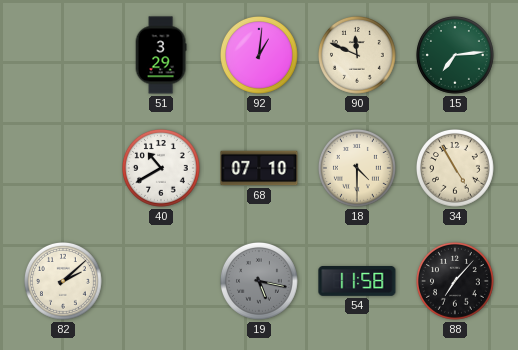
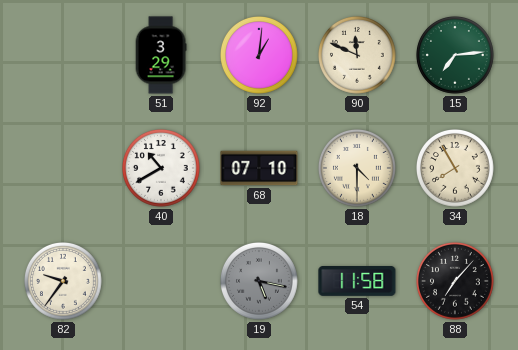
34: 4:55 -> 7:55 (456, 169)
82: 2:08 -> 9:36 (64, 282)
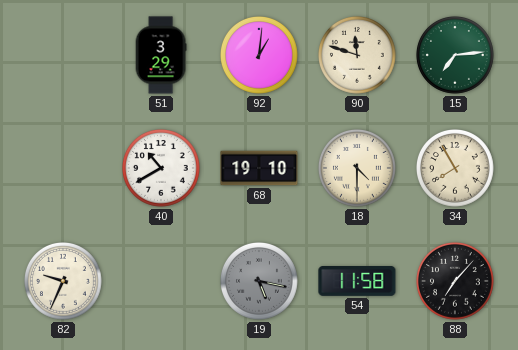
90: 11:49 -> 11:48 (358, 56)
68: 07:10 -> 19:10 (259, 168)
82: 9:36 -> 9:34 (64, 282)
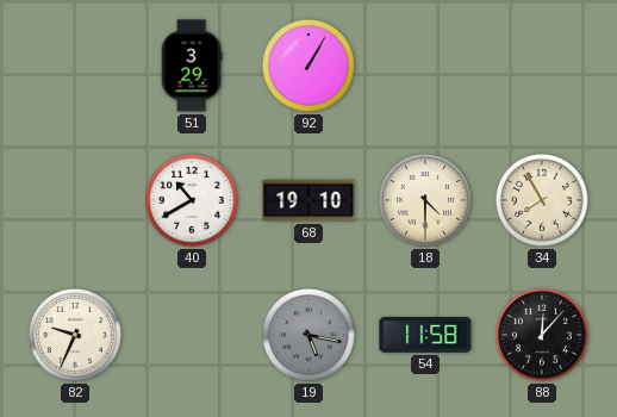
92: 1:01 -> 1:05 (310, 67)
90: 11:48 -> none (358, 56)
15: 7:14 -> none (456, 56)
88: 7:07 -> 12:07 (543, 336)
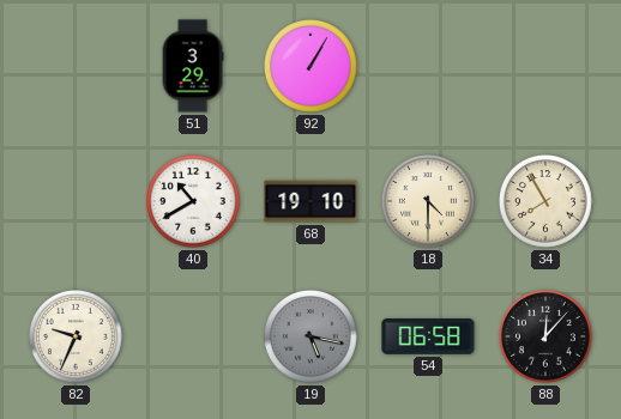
54: 11:58 -> 06:58 (428, 338)
